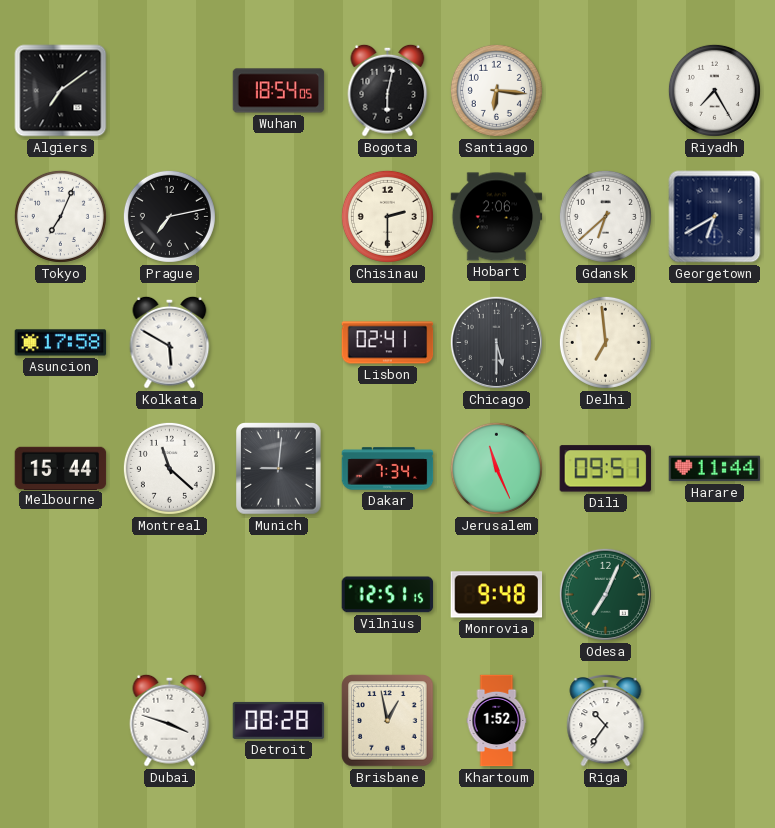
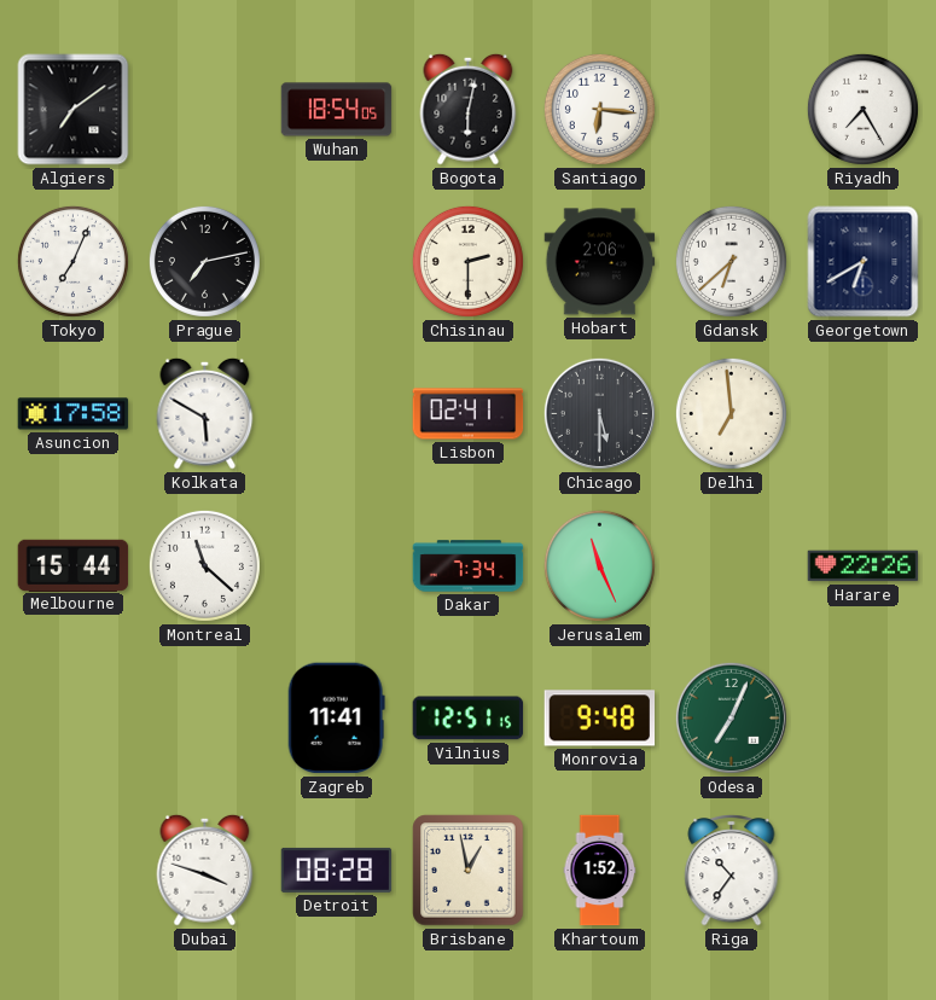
Munich: 9:01 -> none (279, 469)
Dili: 09:51 -> none (605, 469)
Harare: 11:44 -> 22:26 (864, 566)
Zagreb: none -> 11:41 (336, 719)
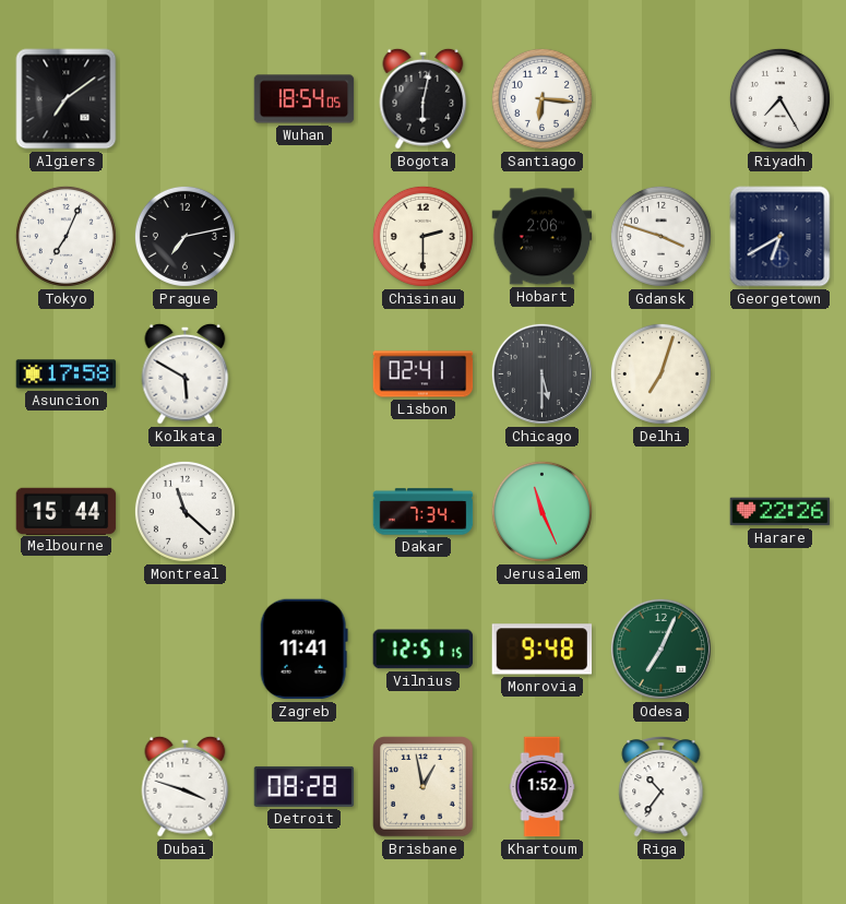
Gdansk: 6:38 -> 3:48 (660, 236)
Delhi: 6:59 -> 7:03 (660, 373)
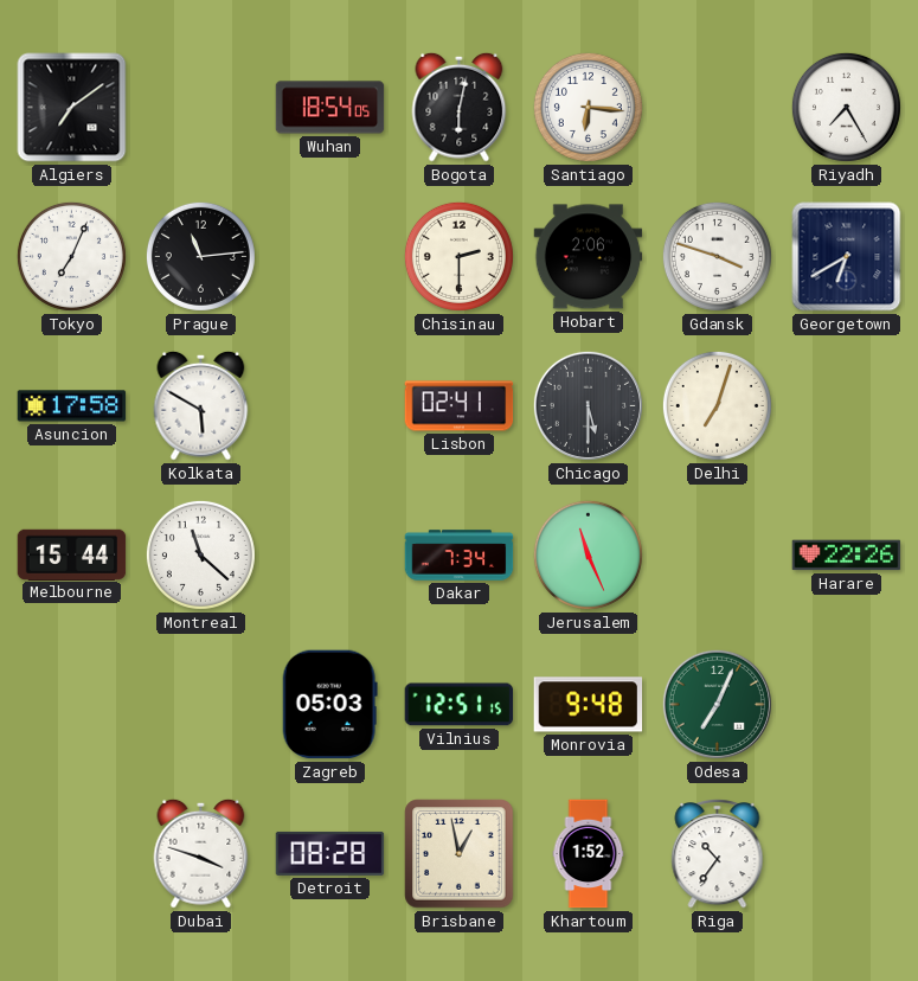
Prague: 7:13 -> 11:14 (200, 256)
Zagreb: 11:41 -> 05:03 (329, 705)
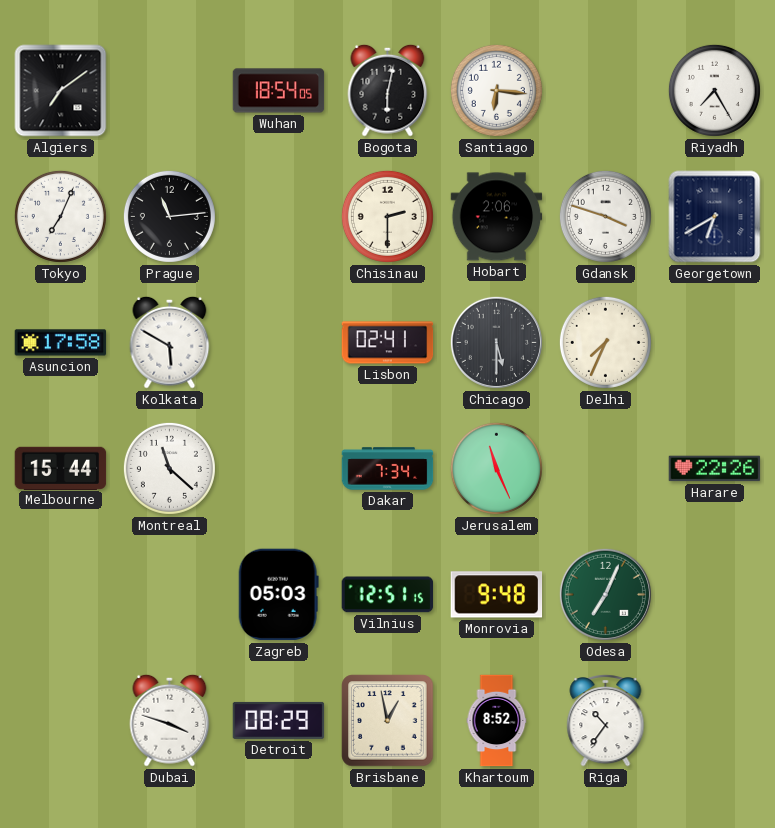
Delhi: 7:03 -> 7:34 (605, 342)
Detroit: 08:28 -> 08:29 (279, 720)
Khartoum: 1:52 -> 8:52 (497, 721)
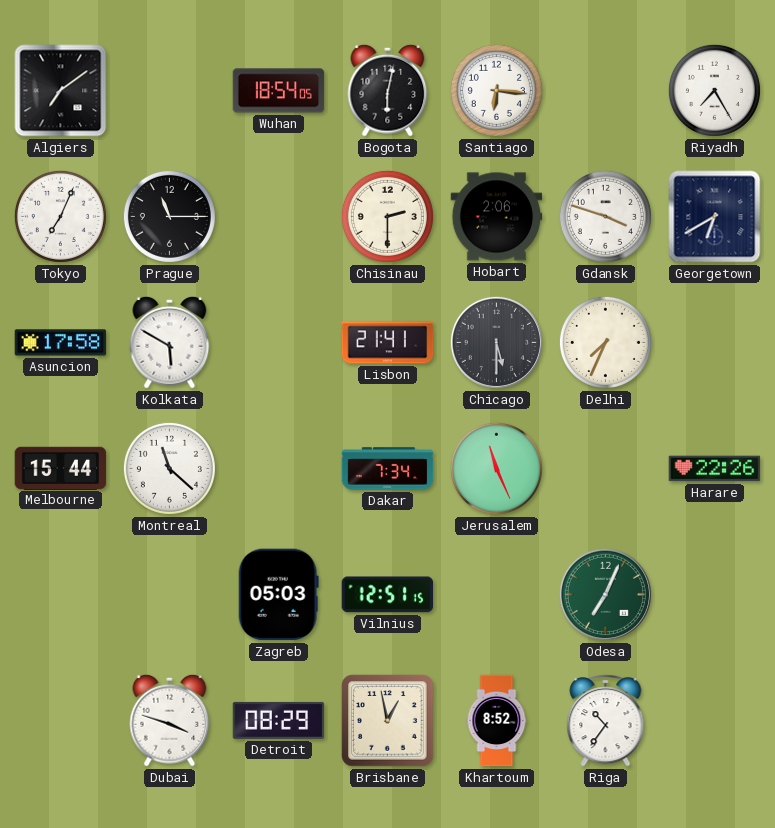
Prague: 11:14 -> 11:15 (169, 216)
Lisbon: 02:41 -> 21:41 (388, 343)
Monrovia: 9:48 -> none (497, 595)
